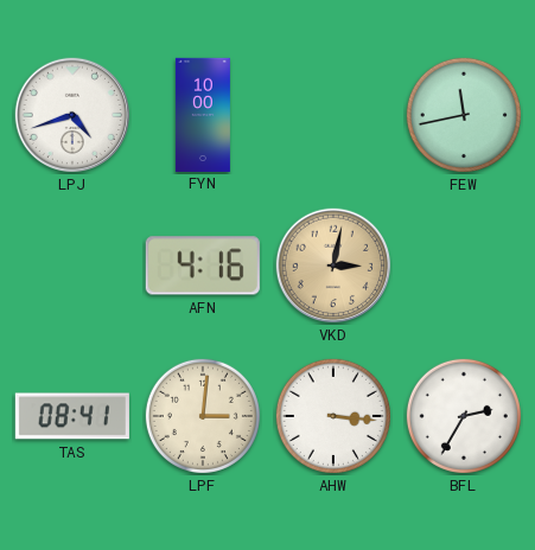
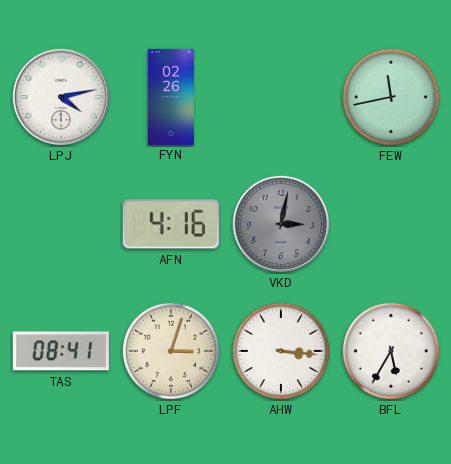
LPJ: 4:42 -> 4:13 (61, 97)
FYN: 10:00 -> 02:26 (171, 96)
VKD dial: champagne -> grey (281, 224)
LPF: 3:01 -> 3:03 (171, 351)
BFL: 2:35 -> 5:35 (391, 351)
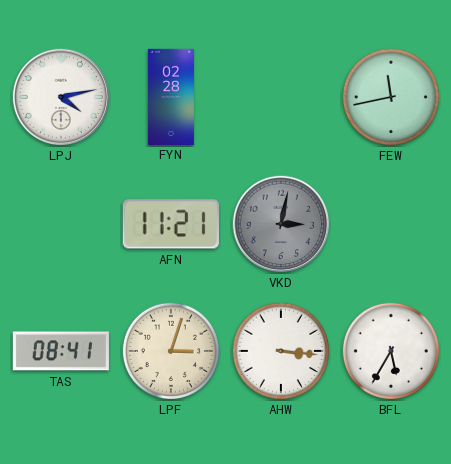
FYN: 02:26 -> 02:28 (171, 96)
AFN: 4:16 -> 11:21 (171, 224)
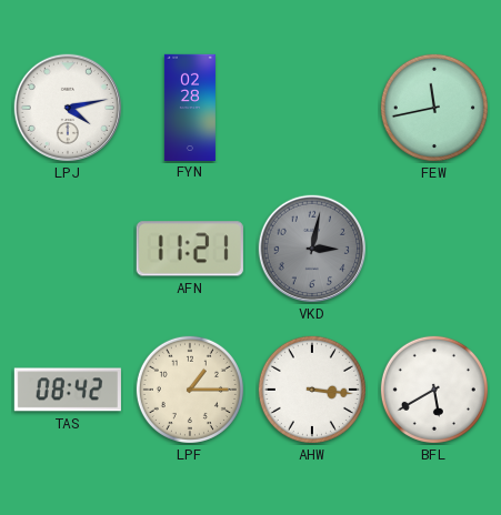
TAS: 08:41 -> 08:42 (68, 390)
LPF: 3:03 -> 1:15 (190, 390)
BFL: 5:35 -> 5:40 (434, 390)
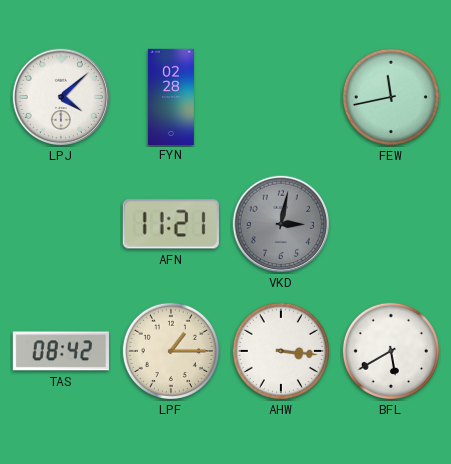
LPJ: 4:13 -> 4:08 (61, 97)
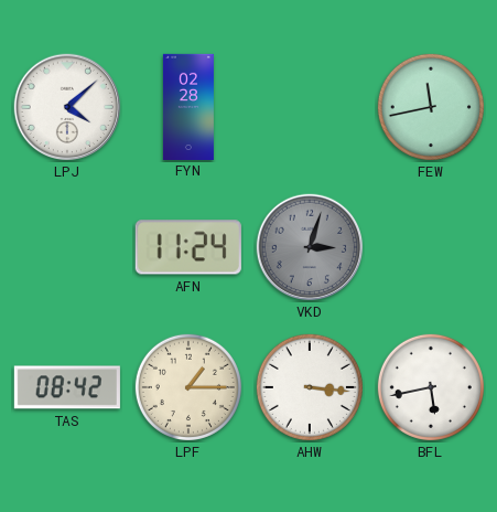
AFN: 11:21 -> 11:24 (188, 247)
VKD: 3:02 -> 3:03 (310, 247)
BFL: 5:40 -> 5:43 (431, 387)
